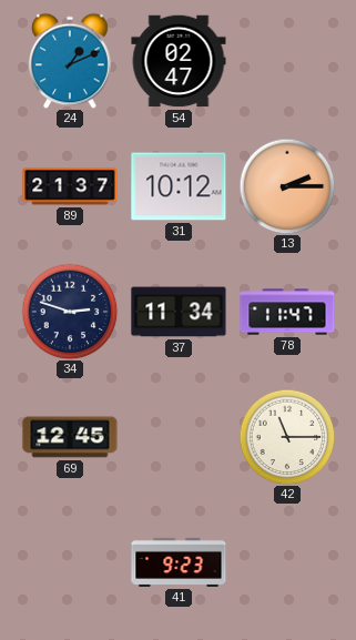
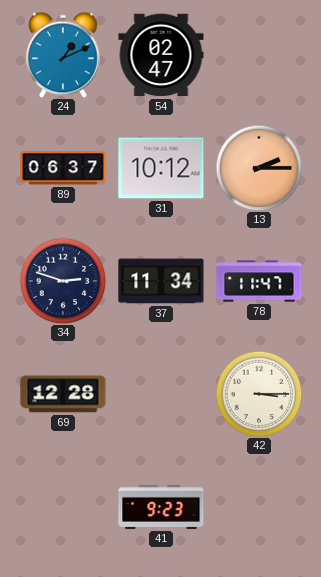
89: 21:37 -> 06:37 (63, 168)
69: 12:45 -> 12:28 (63, 394)
42: 11:15 -> 3:15 (259, 394)
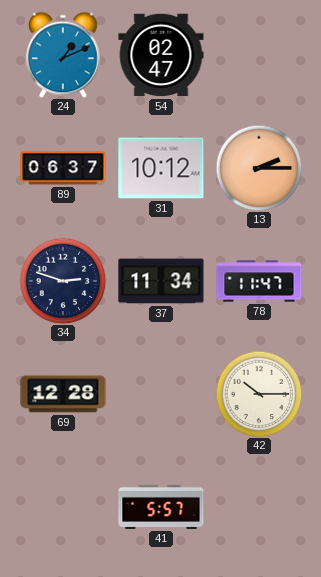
42: 3:15 -> 10:15 (259, 394)
41: 9:23 -> 5:57 (161, 507)
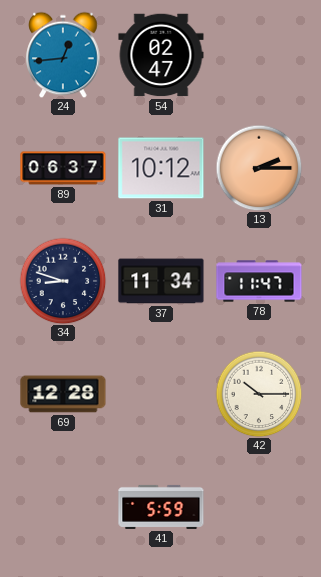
24: 1:11 -> 12:44 (63, 55)
34: 2:48 -> 8:48 (63, 281)
41: 5:57 -> 5:59 (161, 507)
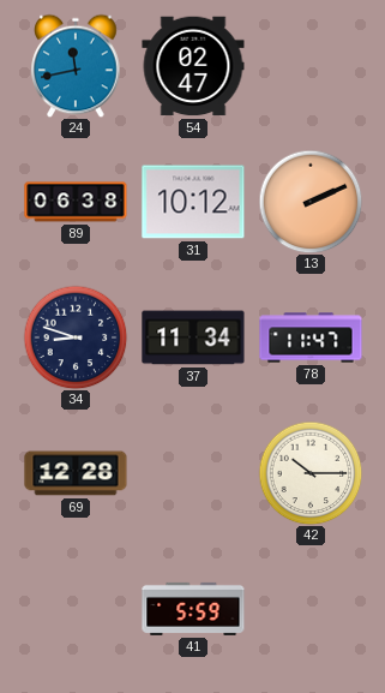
24: 12:44 -> 11:43 (76, 66)
89: 06:37 -> 06:38 (76, 202)
13: 2:15 -> 2:11 (311, 202)
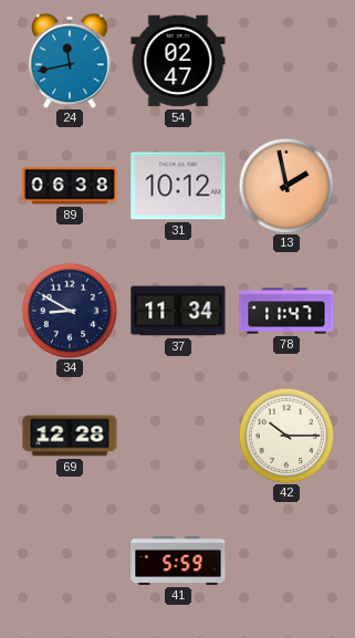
13: 2:11 -> 1:58 (286, 186)
34: 8:48 -> 8:50 (70, 311)
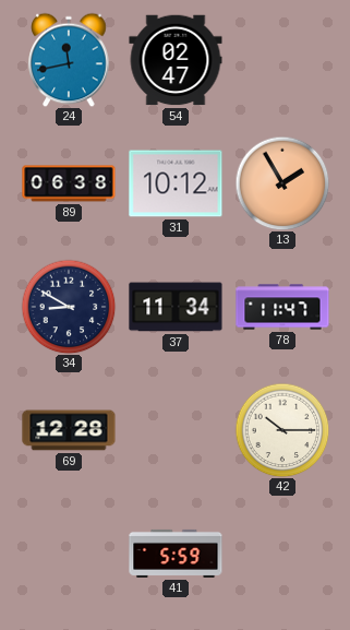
13: 1:58 -> 1:55 (282, 183)
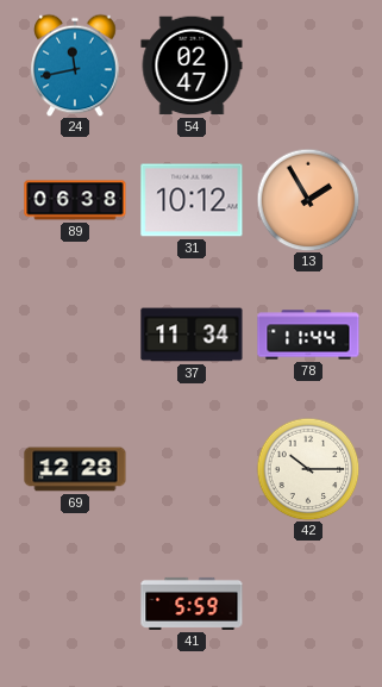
34: 8:50 -> none (69, 307)
78: 11:47 -> 11:44 (308, 335)
